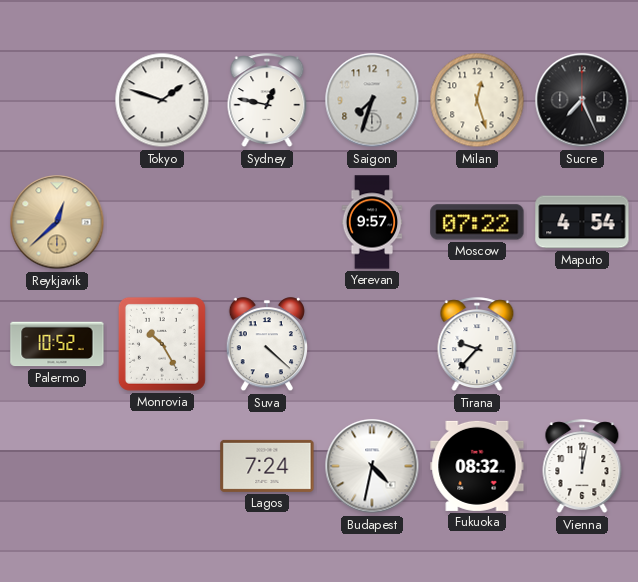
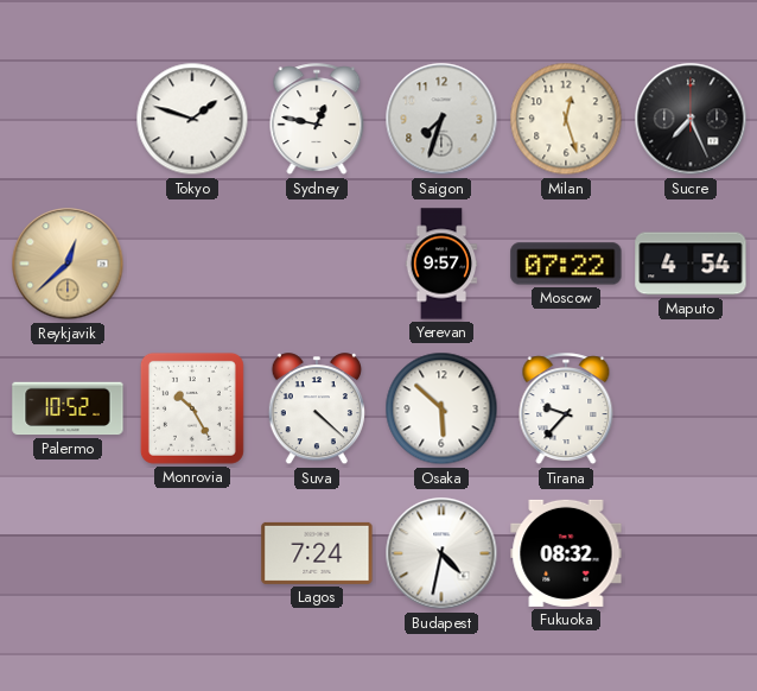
Osaka: none -> 5:52 (441, 408)
Vienna: 12:02 -> none (582, 467)
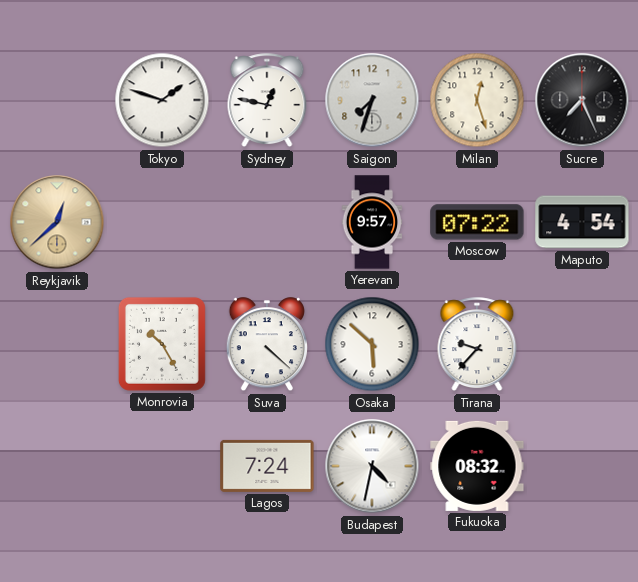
Palermo: 10:52 -> none (68, 408)
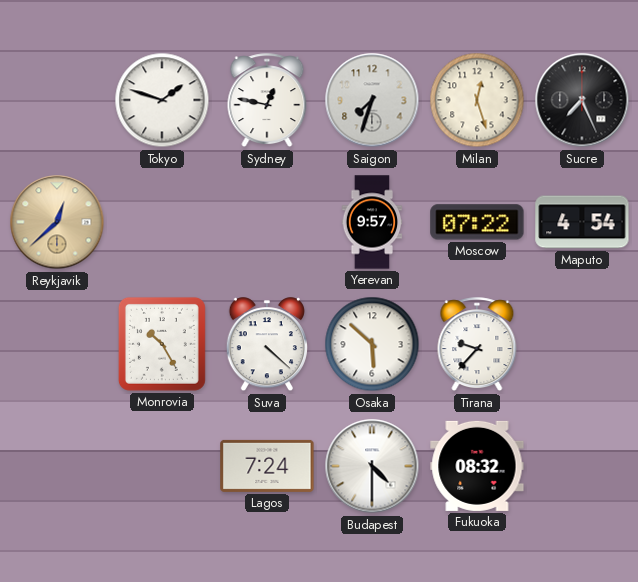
Budapest: 4:32 -> 4:30 (372, 466)
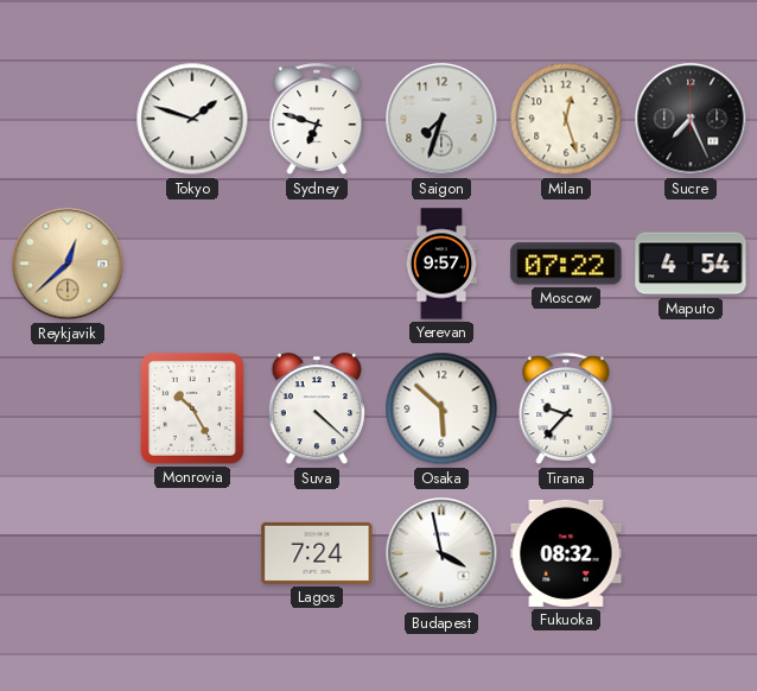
Sydney: 12:47 -> 6:48 (317, 120)
Budapest: 4:30 -> 3:58 (441, 553)
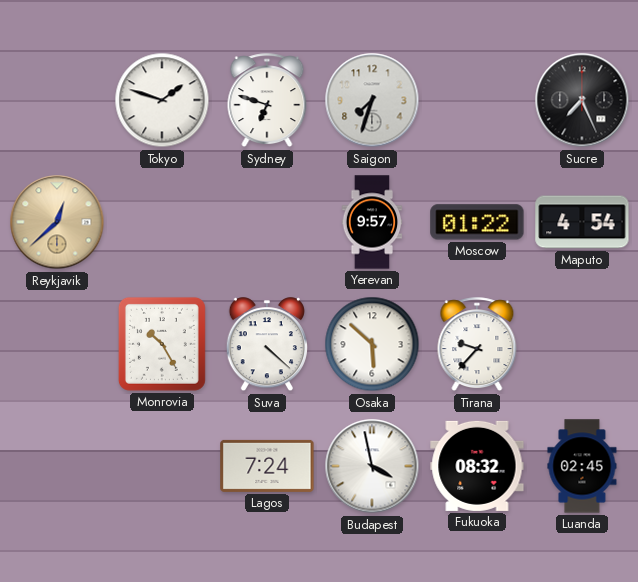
Milan: 12:27 -> none (566, 119)
Moscow: 07:22 -> 01:22 (477, 222)
Luanda: none -> 02:45 (582, 466)
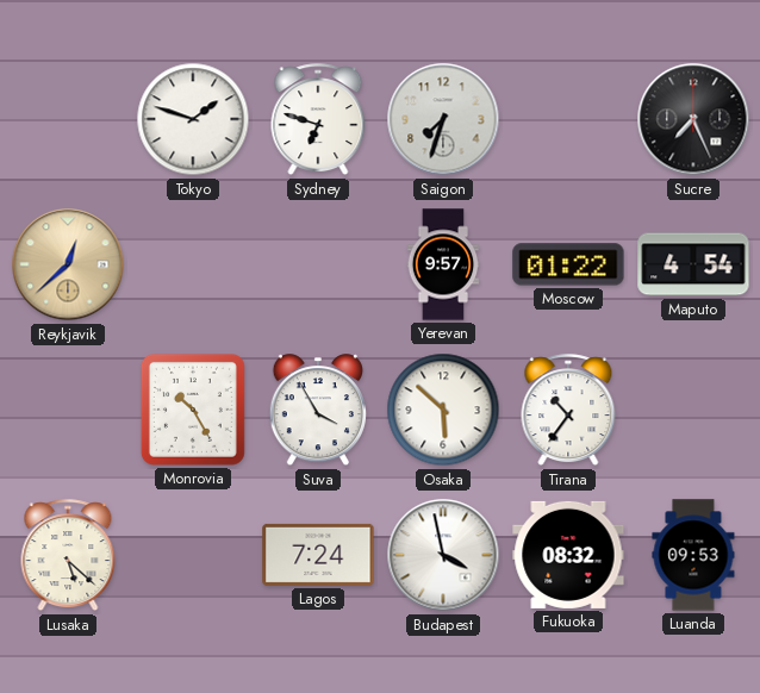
Suva: 4:22 -> 3:55 (318, 411)
Tirana: 9:37 -> 10:36 (568, 411)
Lusaka: none -> 5:22 (68, 556)
Luanda: 02:45 -> 09:53 (693, 555)
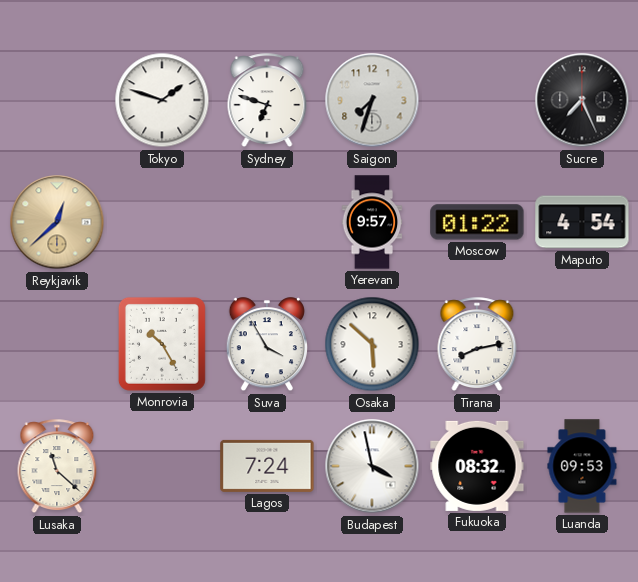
Tirana: 10:36 -> 8:13 (477, 345)
Lusaka: 5:22 -> 11:22 (57, 467)
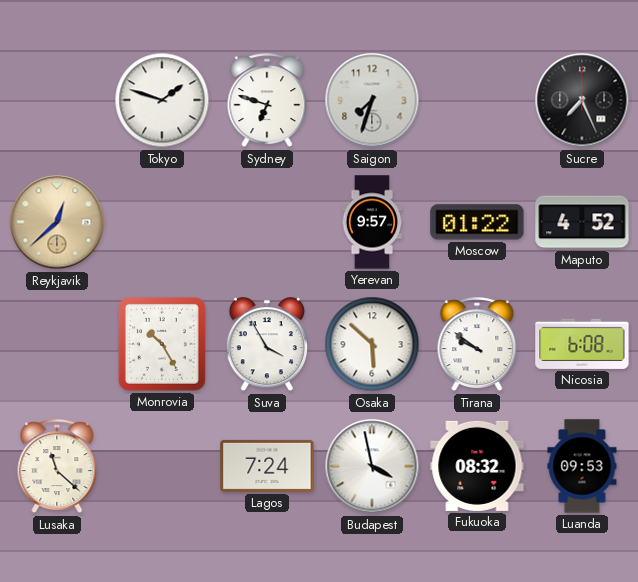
Maputo: 4:54 -> 4:52 (582, 222)
Tirana: 8:13 -> 9:51 (477, 345)
Nicosia: none -> 6:08 (582, 344)
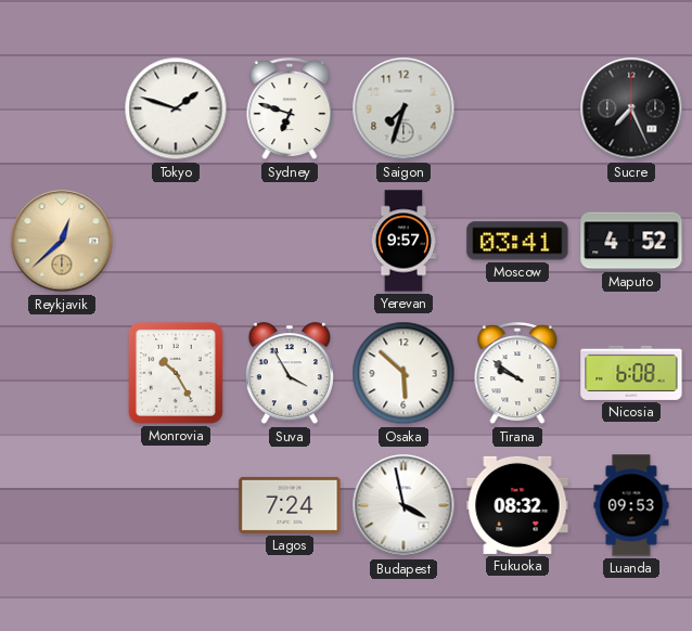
Moscow: 01:22 -> 03:41 (517, 241)
Lusaka: 11:22 -> none (57, 467)
